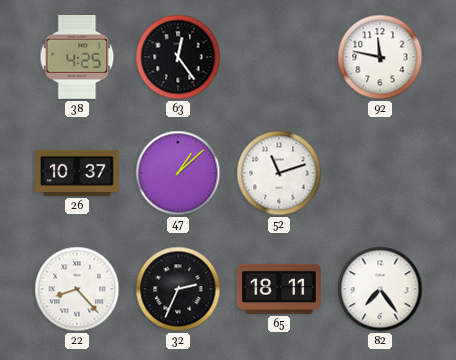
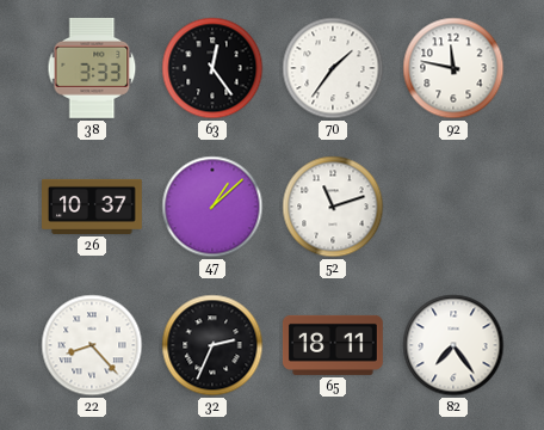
38: 4:25 -> 3:33 (92, 68)
70: none -> 1:36 (333, 68)
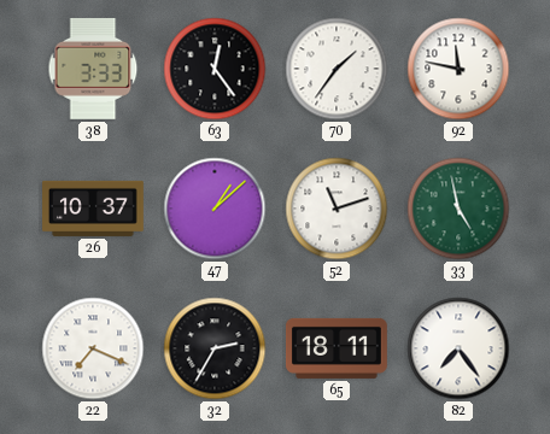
33: none -> 4:58 (458, 209)
22: 8:23 -> 7:19 (93, 348)
32: 2:34 -> 2:35 (215, 348)
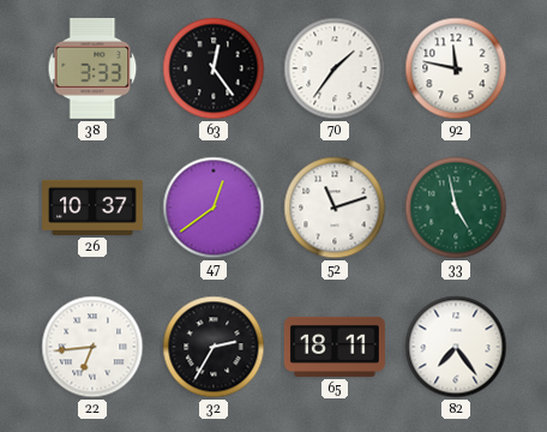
47: 1:08 -> 12:39 (214, 208)
22: 7:19 -> 6:44 (92, 347)
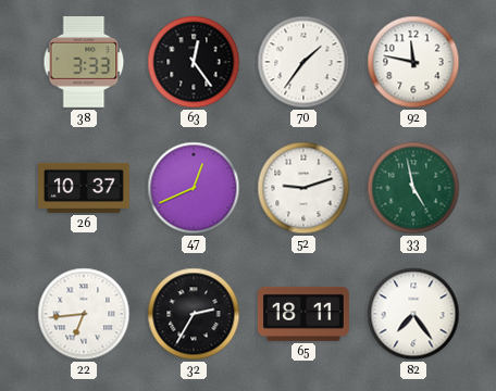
47: 12:39 -> 12:41 (194, 188)
52: 11:12 -> 9:12 (303, 188)
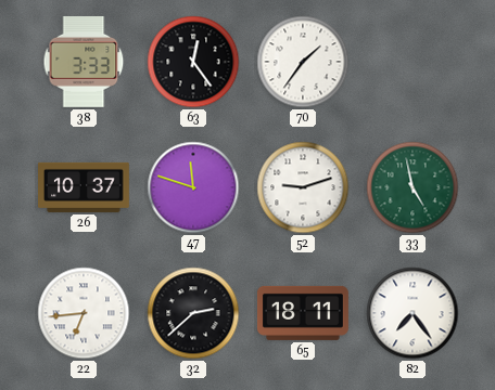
92: 11:47 -> none (413, 62)
47: 12:41 -> 11:48 (193, 187)
32: 2:35 -> 2:38 (193, 313)
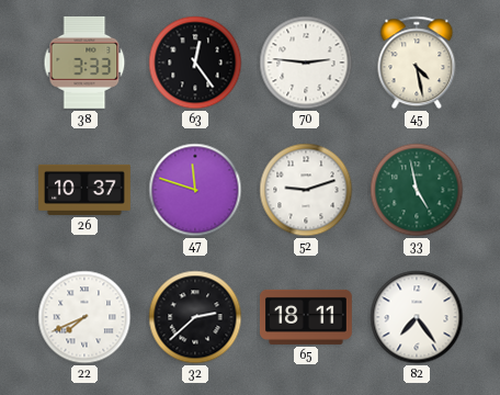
70: 1:36 -> 2:46 (306, 63)
45: none -> 4:28 (417, 63)
22: 6:44 -> 7:41 (84, 317)
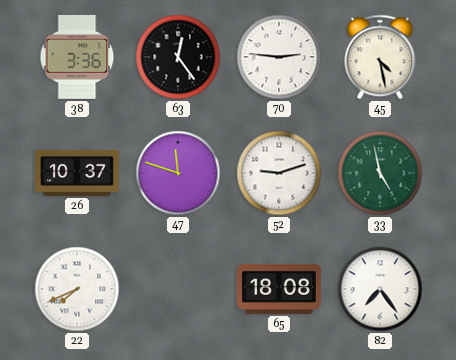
38: 3:33 -> 3:36 (77, 57)
32: 2:38 -> none (195, 317)
65: 18:11 -> 18:08 (279, 289)
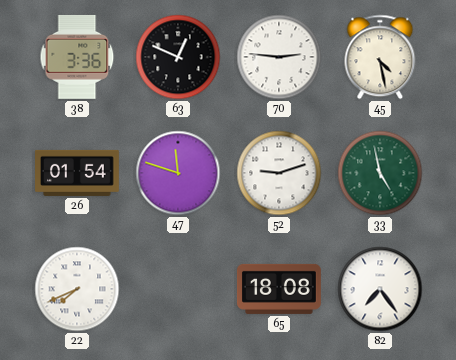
63: 12:24 -> 12:49 (178, 57)
26: 10:37 -> 01:54 (78, 173)
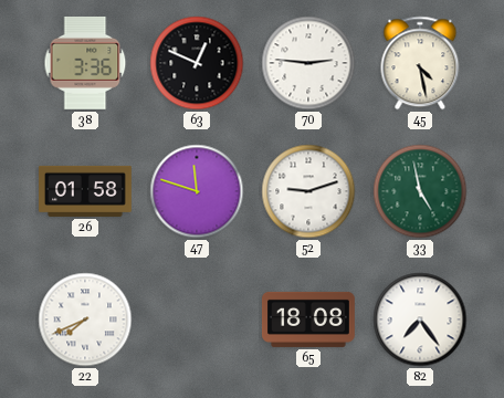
26: 01:54 -> 01:58 (86, 191)
